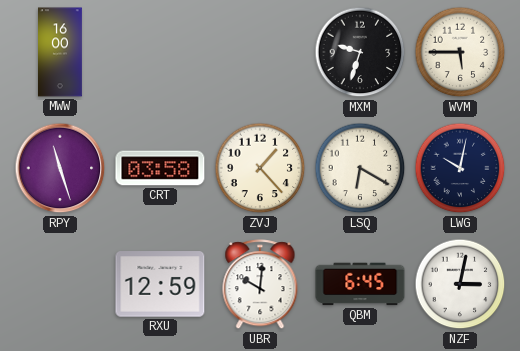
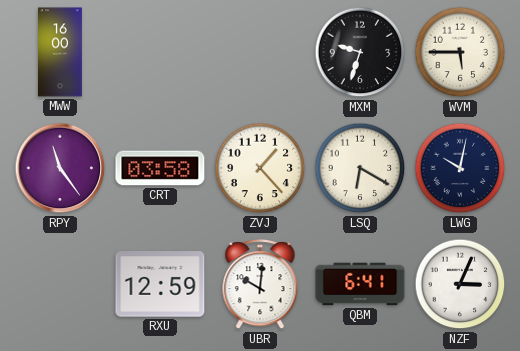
RPY: 11:27 -> 11:24 (60, 168)
QBM: 6:45 -> 6:41 (360, 284)
NZF: 3:02 -> 3:04 (460, 284)
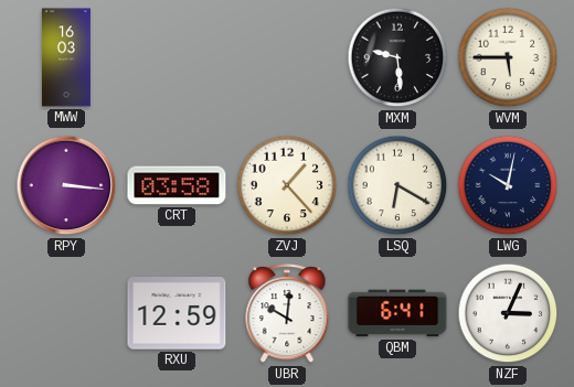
MWW: 16:00 -> 16:03 (67, 57)
MXM: 9:33 -> 9:29 (397, 57)
RPY: 11:24 -> 3:16 (66, 185)
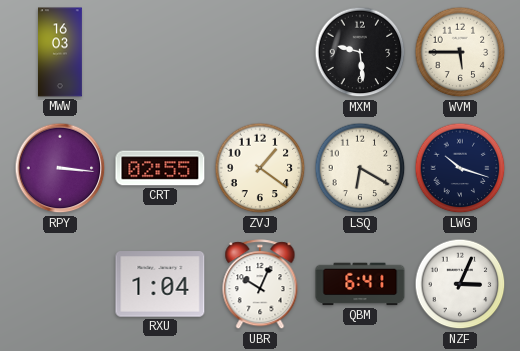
CRT: 03:58 -> 02:55 (160, 168)
ZVJ: 1:23 -> 1:21 (260, 168)
LWG: 10:02 -> 10:18 (460, 168)
RXU: 12:59 -> 1:04 (160, 284)
UBR: 10:01 -> 10:04 (260, 285)
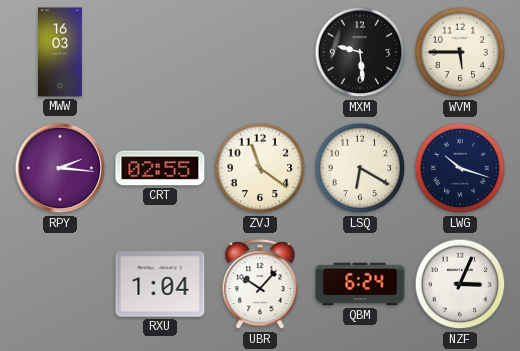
RPY: 3:16 -> 2:16 (60, 168)
ZVJ: 1:21 -> 11:21 (260, 168)
UBR: 10:04 -> 10:07 (260, 285)
QBM: 6:41 -> 6:24 (360, 284)
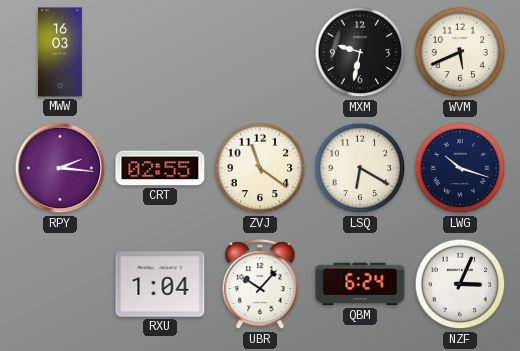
MXM: 9:29 -> 9:32 (360, 52)
WVM: 5:45 -> 5:41 (460, 52)
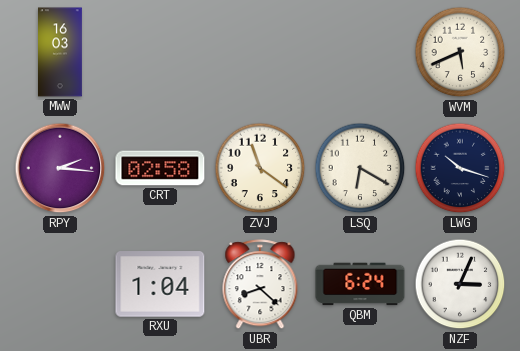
MXM: 9:32 -> none (360, 52)
CRT: 02:55 -> 02:58 (160, 168)
UBR: 10:07 -> 8:22 (260, 285)
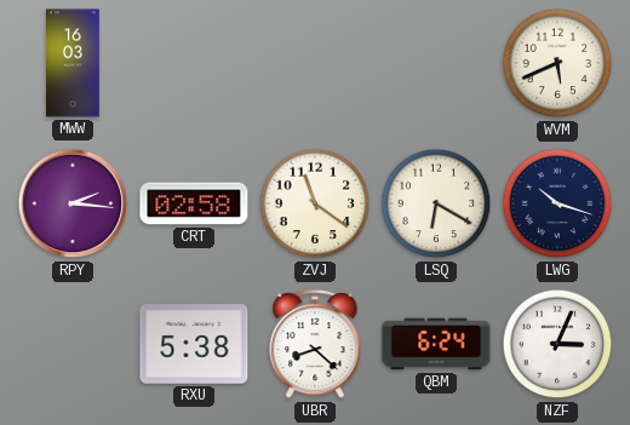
RXU: 1:04 -> 5:38 (194, 344)
